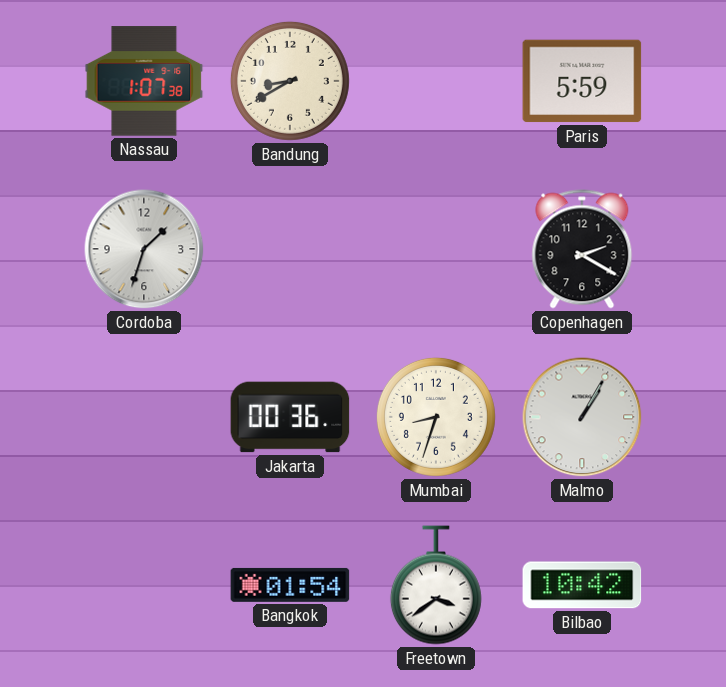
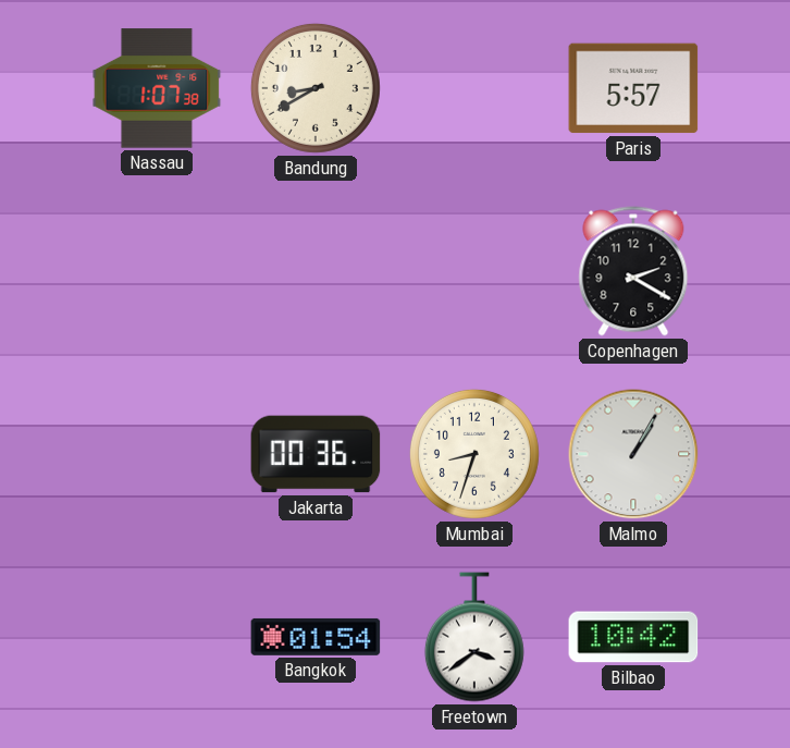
Paris: 5:59 -> 5:57 (633, 88)
Cordoba: 1:33 -> none (144, 249)
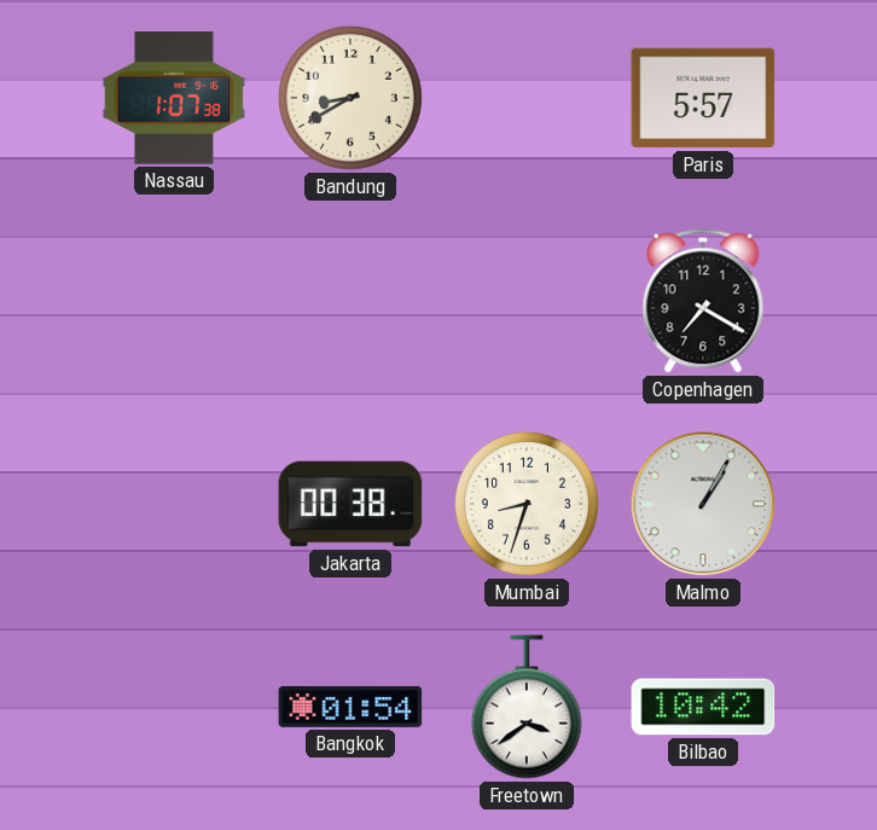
Copenhagen: 2:20 -> 7:20 (703, 301)
Jakarta: 00:36 -> 00:38 (350, 504)
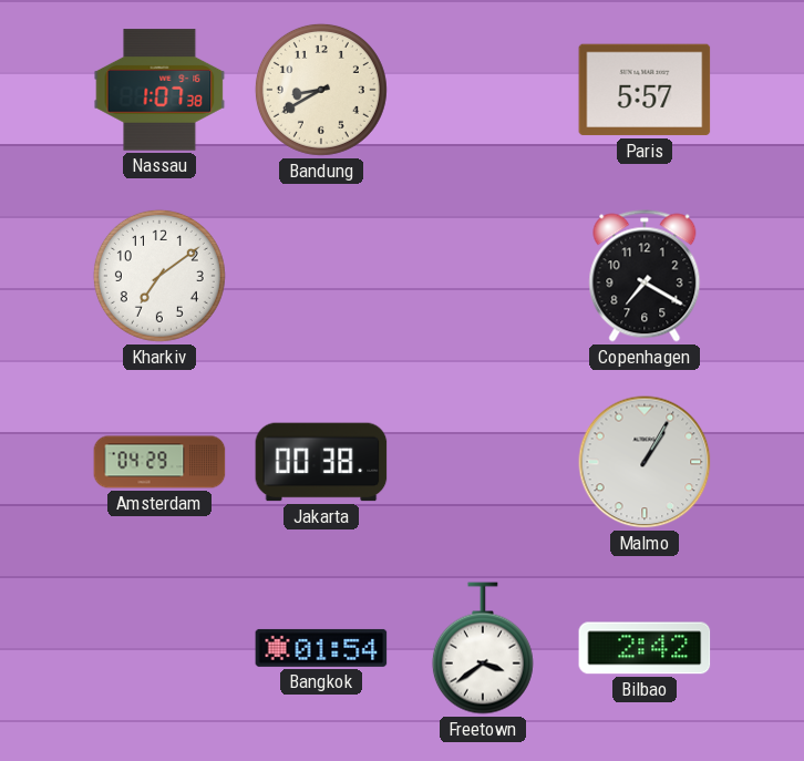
Kharkiv: none -> 7:09 (159, 276)
Amsterdam: none -> 04:29 (159, 462)
Mumbai: 8:33 -> none (527, 504)
Bilbao: 10:42 -> 2:42 (645, 648)
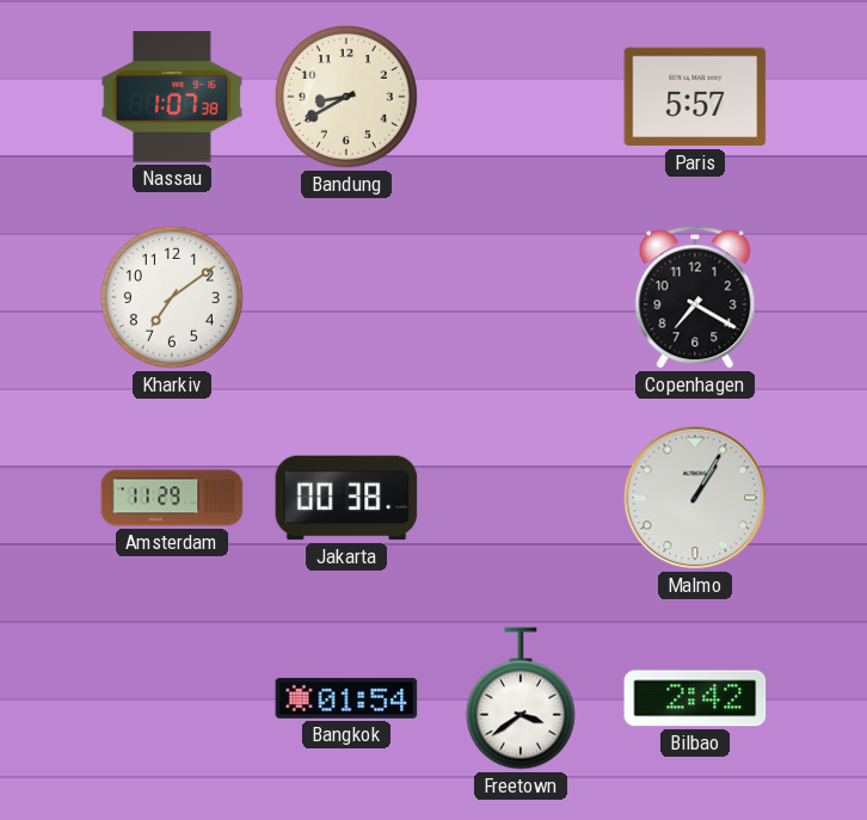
Amsterdam: 04:29 -> 11:29 (172, 498)
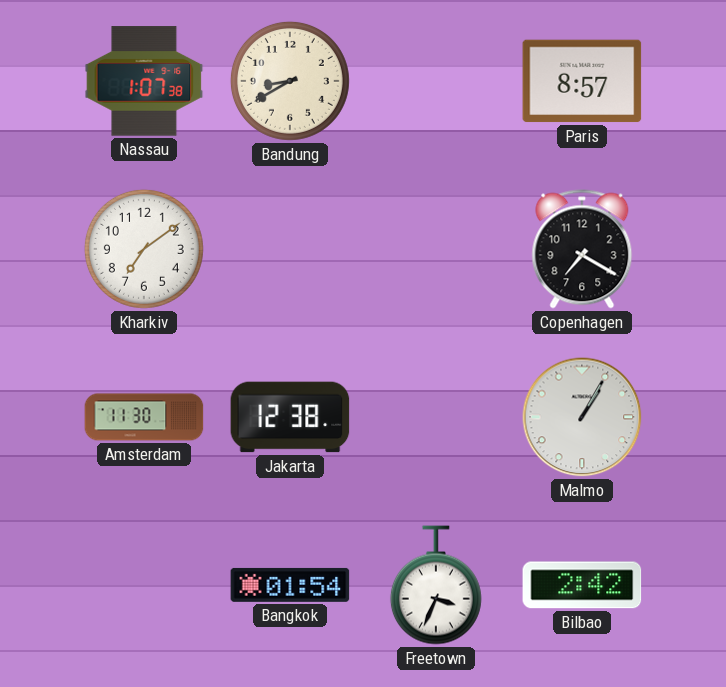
Paris: 5:57 -> 8:57 (582, 81)
Amsterdam: 11:29 -> 11:30 (144, 417)
Jakarta: 00:38 -> 12:38 (290, 417)
Freetown: 3:39 -> 3:34 (436, 585)
